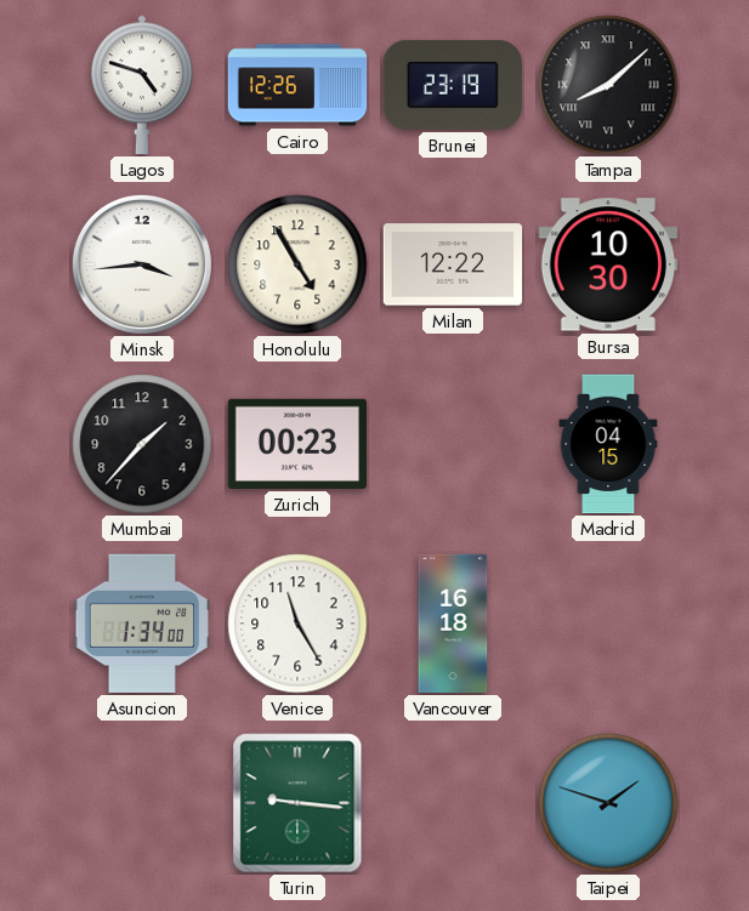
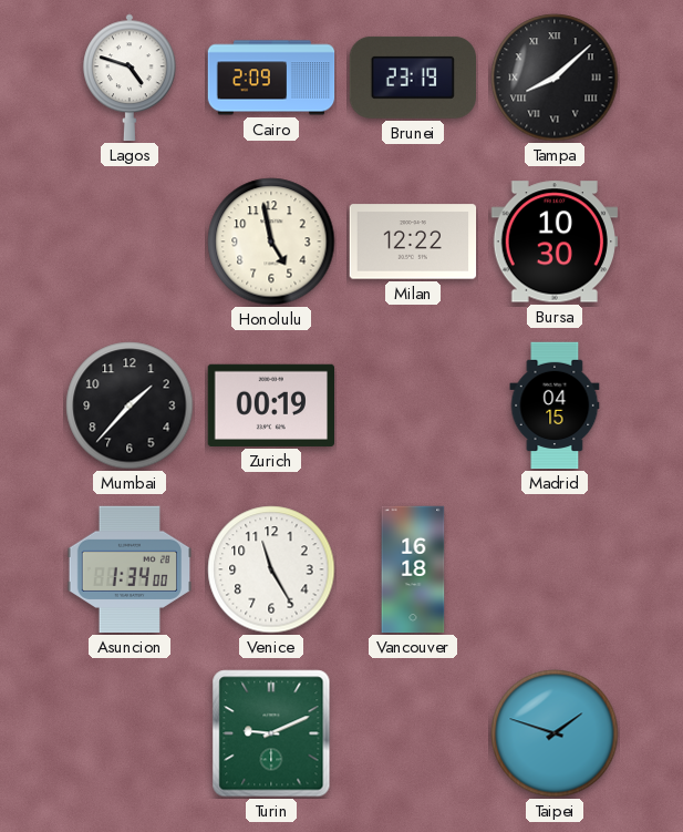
Cairo: 12:26 -> 2:09 (271, 78)
Minsk: 3:44 -> none (142, 264)
Honolulu: 4:55 -> 4:58 (271, 242)
Zurich: 00:23 -> 00:19 (270, 405)
Turin: 9:16 -> 9:11 (271, 733)
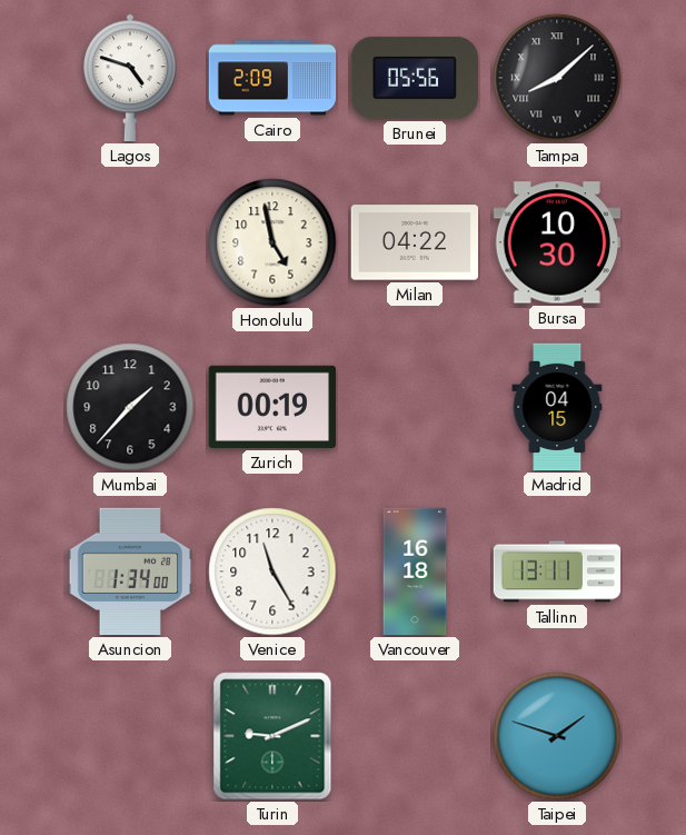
Brunei: 23:19 -> 05:56 (414, 78)
Milan: 12:22 -> 04:22 (415, 242)
Tallinn: none -> 13:11 (557, 571)
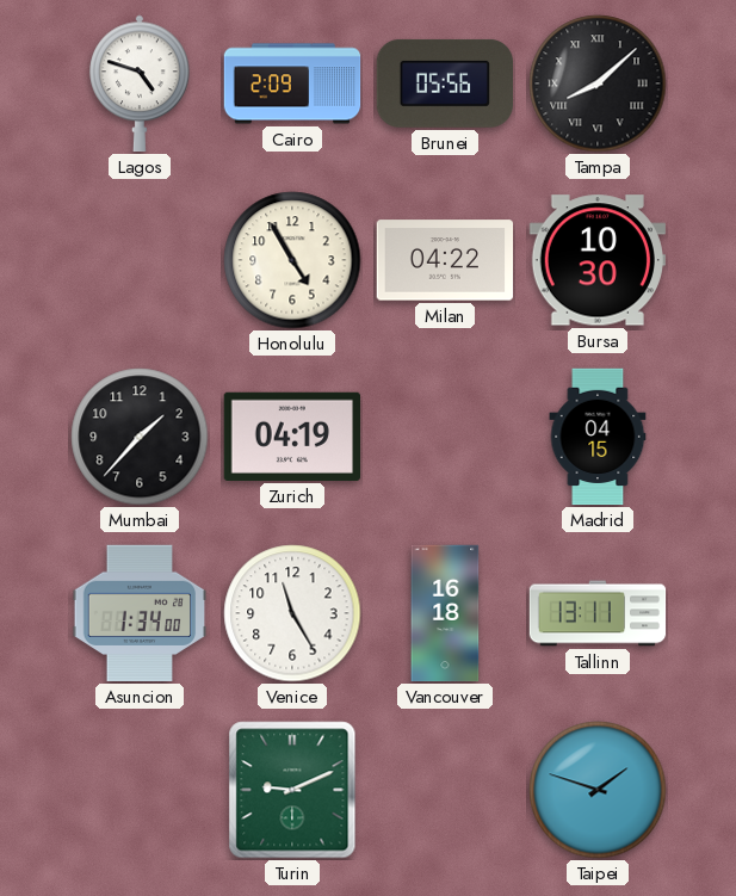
Honolulu: 4:58 -> 4:55 (292, 260)
Zurich: 00:19 -> 04:19 (291, 437)
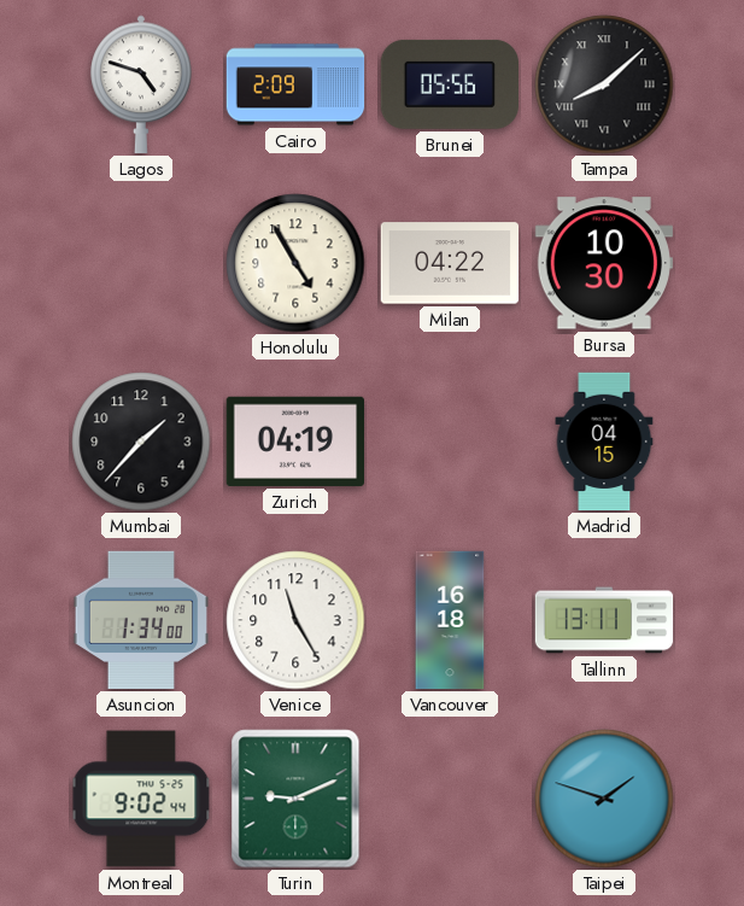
Montreal: none -> 9:02 (141, 799)
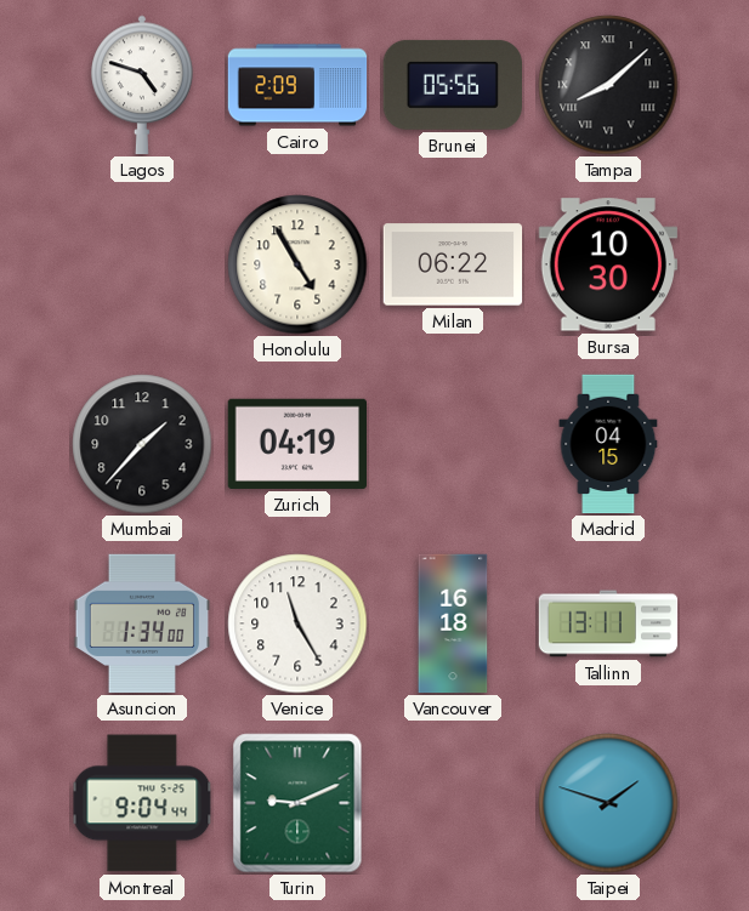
Milan: 04:22 -> 06:22 (453, 264)
Montreal: 9:02 -> 9:04 (142, 803)
